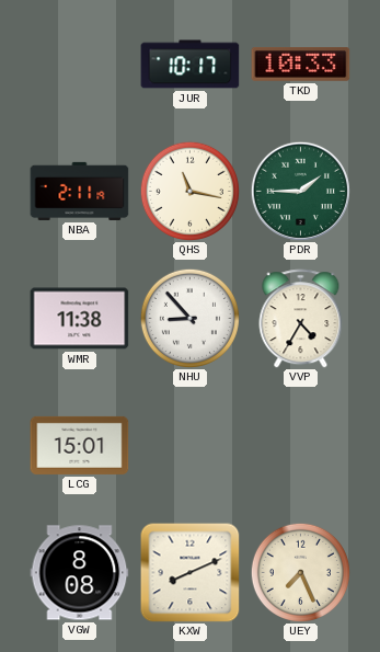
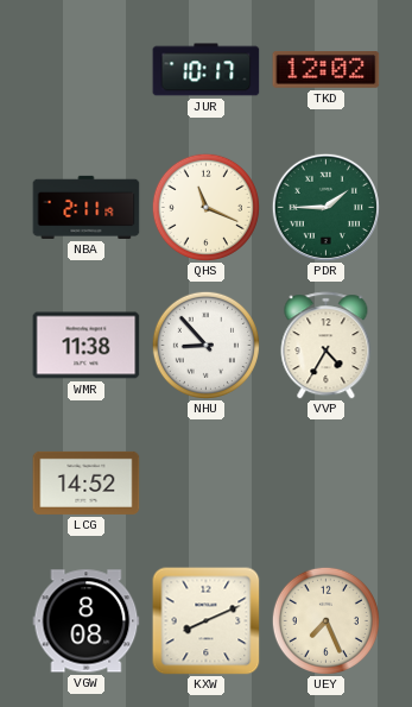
TKD: 10:33 -> 12:02 (327, 70)
QHS: 11:17 -> 11:19 (205, 207)
LCG: 15:01 -> 14:52 (87, 482)
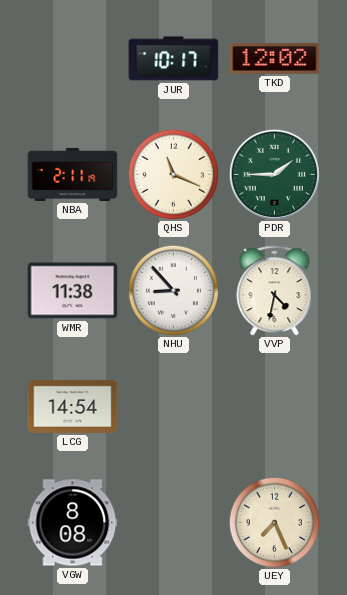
VVP: 4:35 -> 4:32 (275, 291)
LCG: 14:52 -> 14:54 (73, 406)
KXW: 8:11 -> none (207, 621)
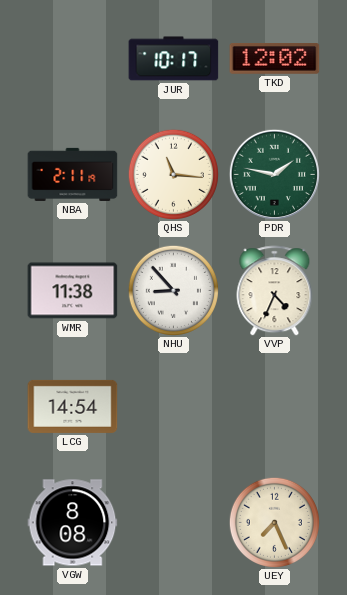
QHS: 11:19 -> 11:16 (173, 174)
PDR: 1:45 -> 1:47 (274, 174)
VVP: 4:32 -> 4:34 (275, 291)
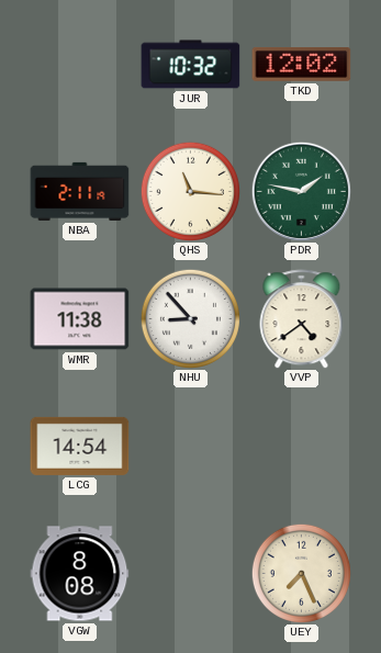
JUR: 10:17 -> 10:32 (191, 65)
VVP: 4:34 -> 4:39 (302, 319)
